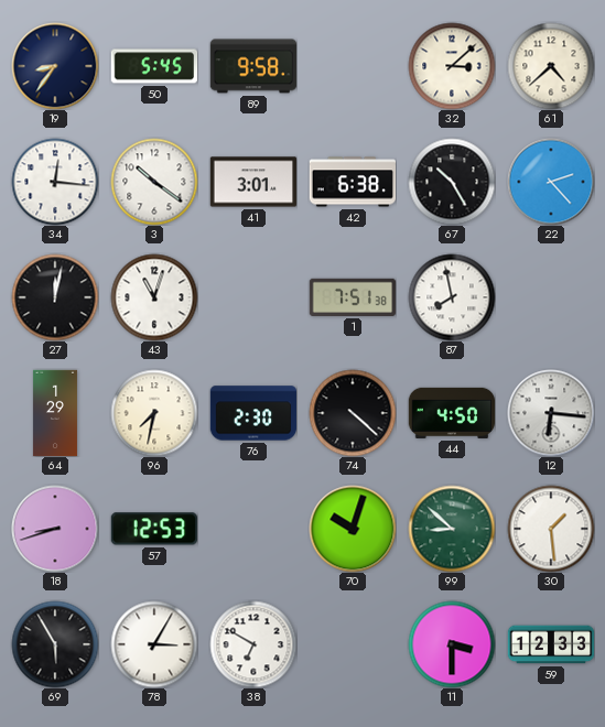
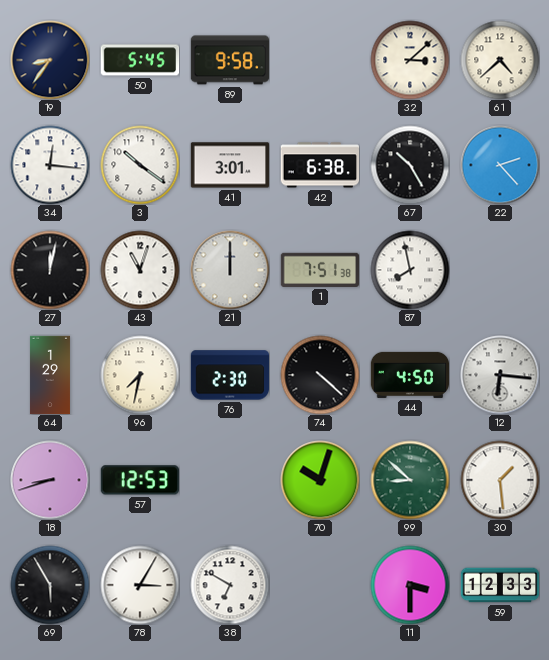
21: none -> 12:00 (230, 270)
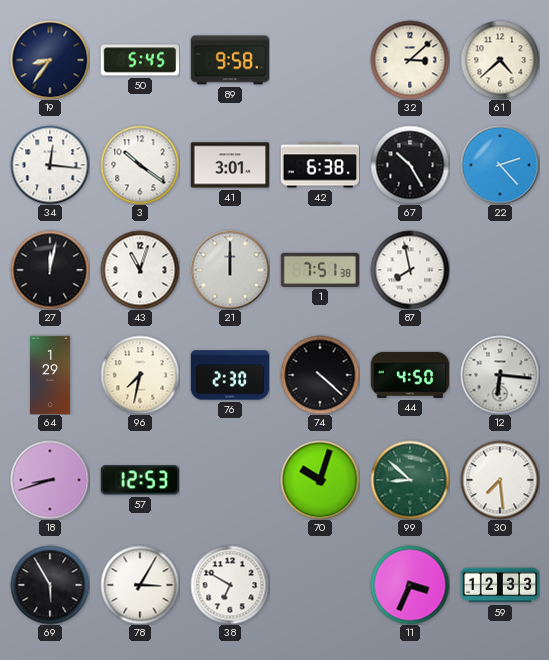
30: 1:29 -> 7:29 (500, 480)
11: 3:30 -> 3:34 (410, 585)
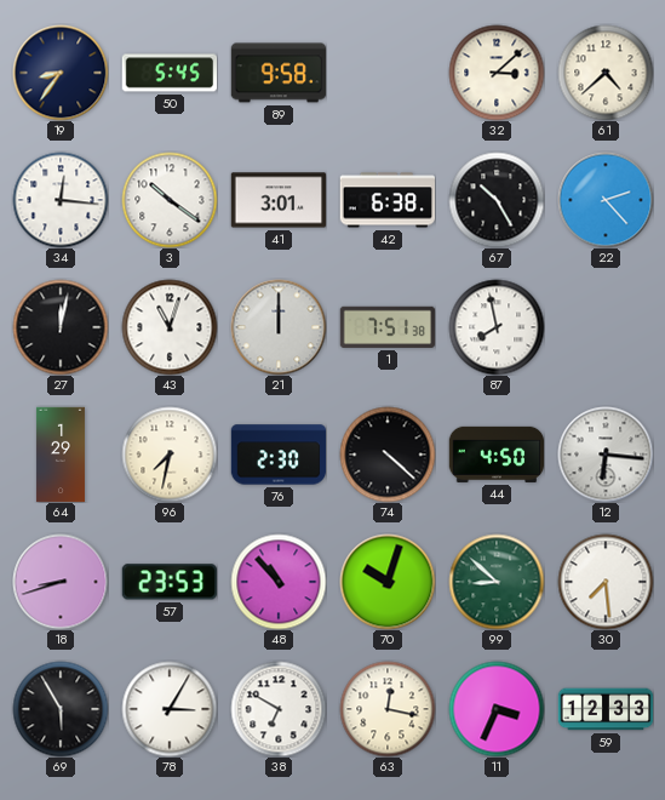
57: 12:53 -> 23:53 (168, 582)
48: none -> 10:53 (279, 582)
63: none -> 12:17 (388, 709)
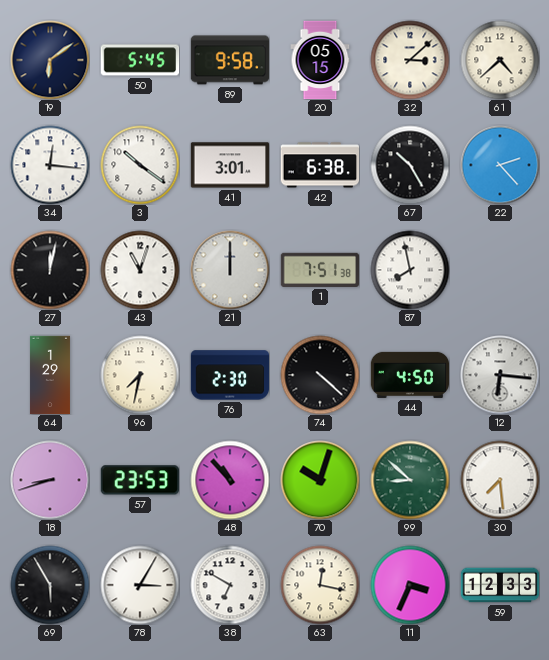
19: 8:36 -> 6:09 (50, 60)
20: none -> 05:15 (320, 60)
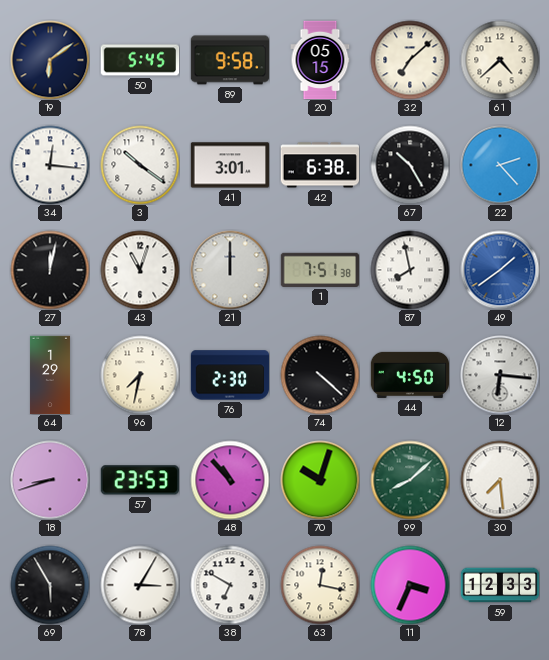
32: 3:08 -> 7:08 (410, 60)
49: none -> 1:39 (500, 270)
99: 8:52 -> 8:08 (410, 480)
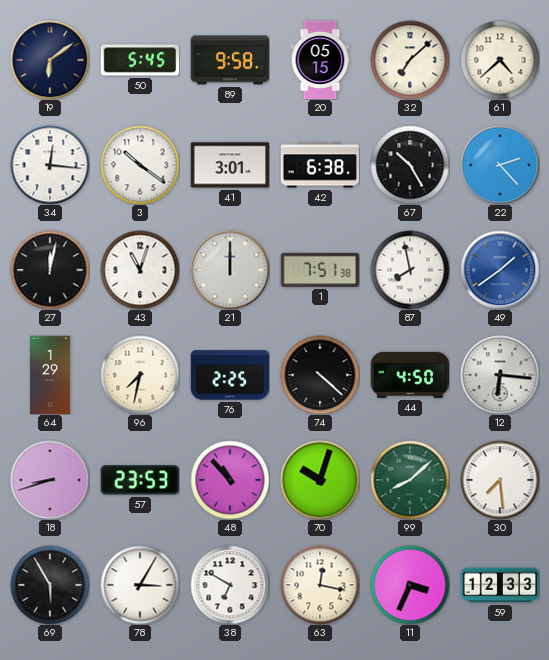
76: 2:30 -> 2:25 (230, 375)
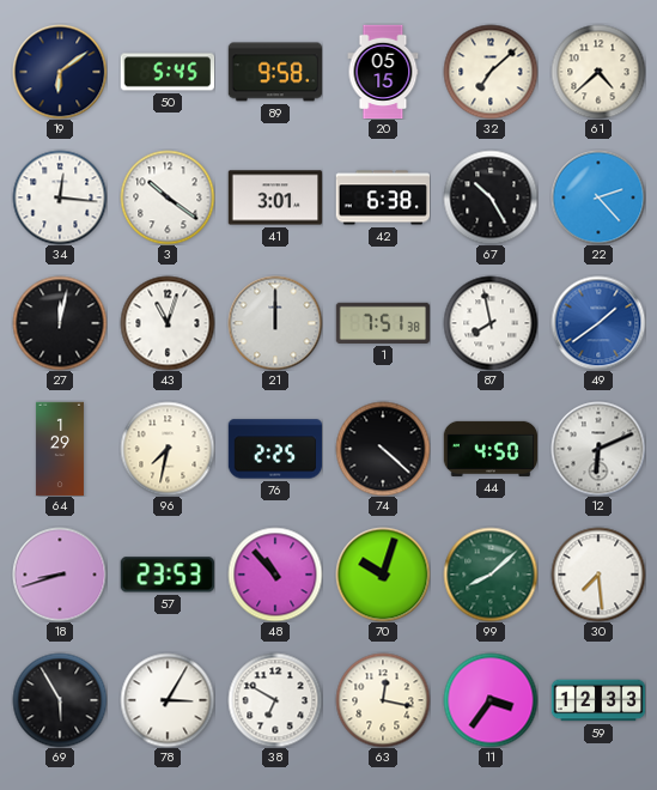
12: 6:16 -> 6:11 (598, 449)
11: 3:34 -> 3:36 (491, 700)
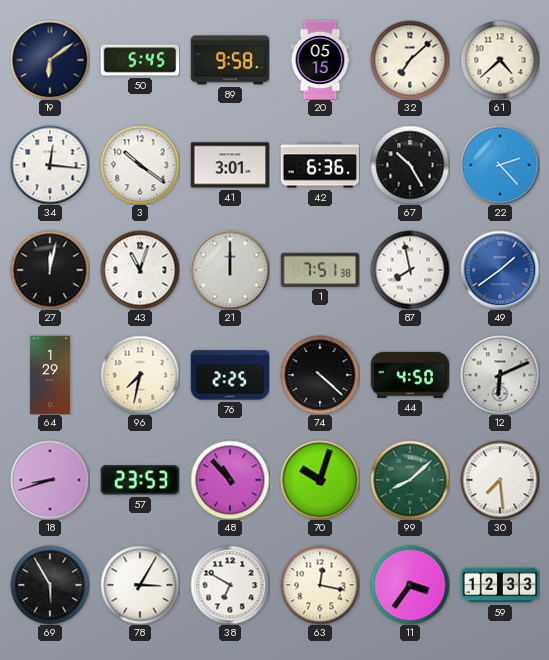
42: 6:38 -> 6:36 (319, 165)
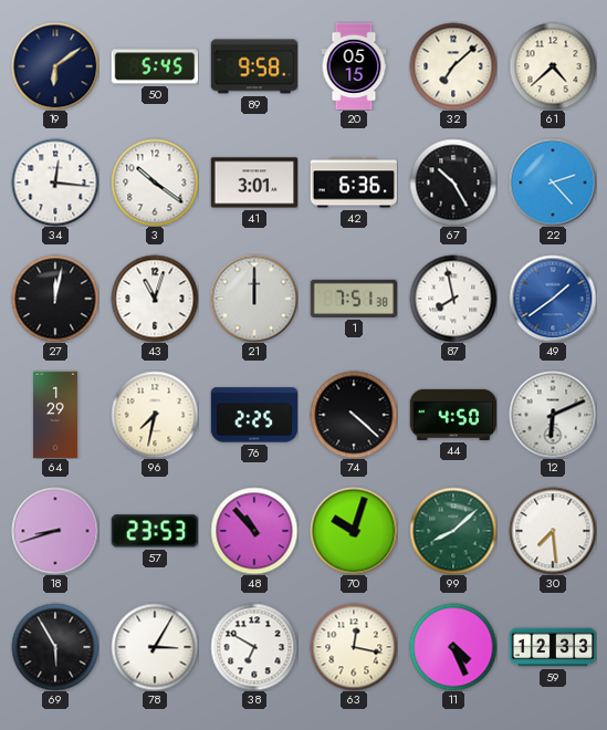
11: 3:36 -> 4:26 (453, 647)
